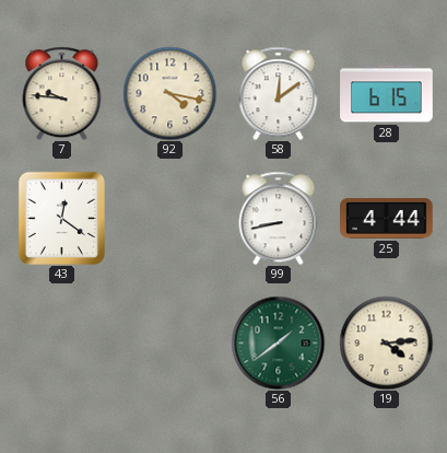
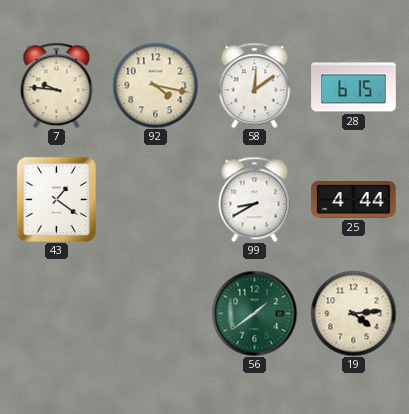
43: 12:21 -> 1:21 (56, 199)
99: 8:43 -> 8:40 (255, 199)
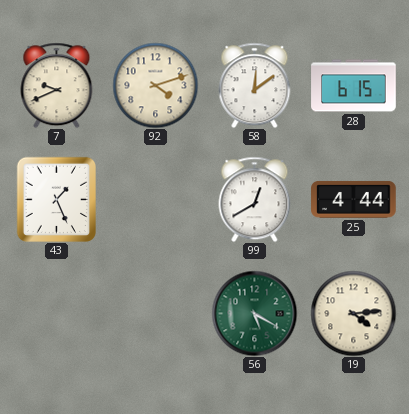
7: 9:46 -> 9:41 (57, 85)
92: 4:17 -> 4:12 (155, 85)
43: 1:21 -> 1:26 (56, 199)
99: 8:40 -> 12:40 (255, 199)
56: 1:39 -> 5:20 (254, 313)
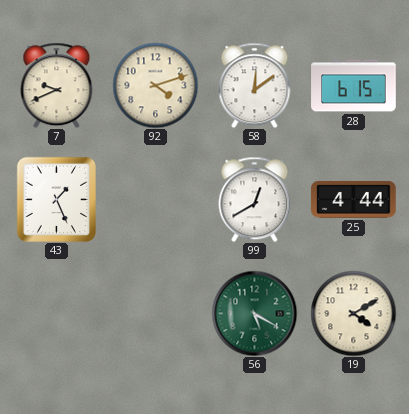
19: 4:14 -> 4:10 (353, 313)
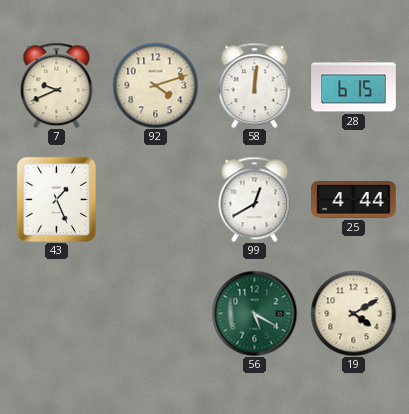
58: 12:09 -> 12:01 (255, 85)
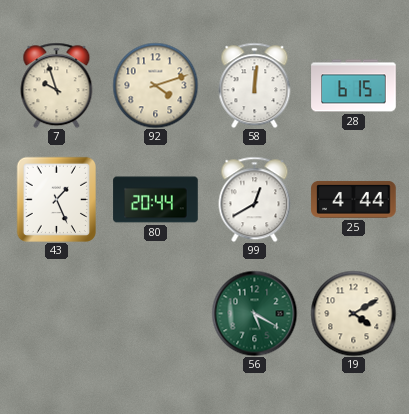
7: 9:41 -> 9:57 (57, 85)
80: none -> 20:44 (156, 200)
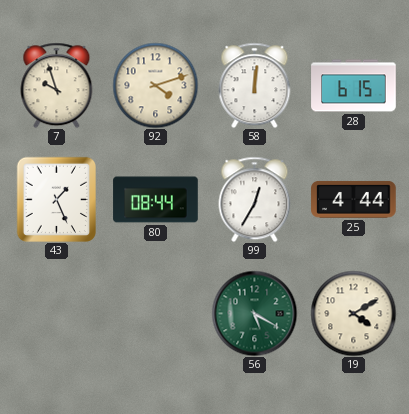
80: 20:44 -> 08:44 (156, 200)
99: 12:40 -> 12:35 (255, 199)
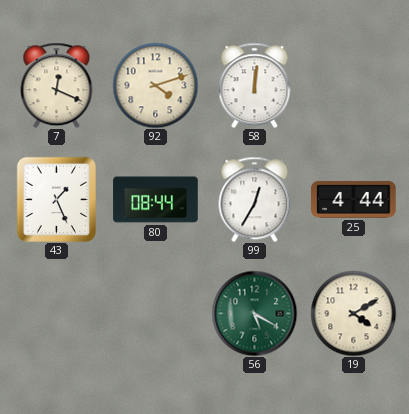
7: 9:57 -> 12:19 (57, 85)
28: 6:15 -> none (354, 86)
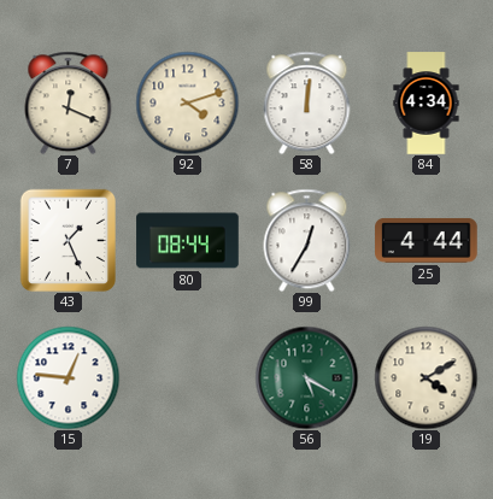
84: none -> 4:34 (427, 104)
15: none -> 12:46 (68, 377)
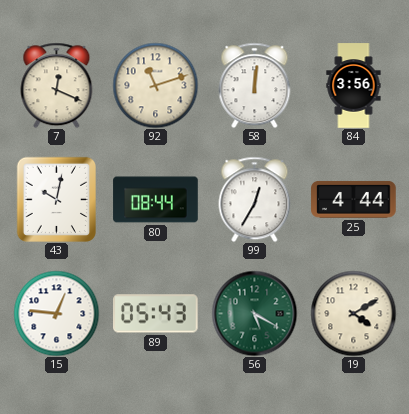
92: 4:12 -> 11:12 (155, 85)
84: 4:34 -> 3:56 (354, 86)
43: 1:26 -> 10:02 (56, 199)
89: none -> 05:43 (156, 314)
